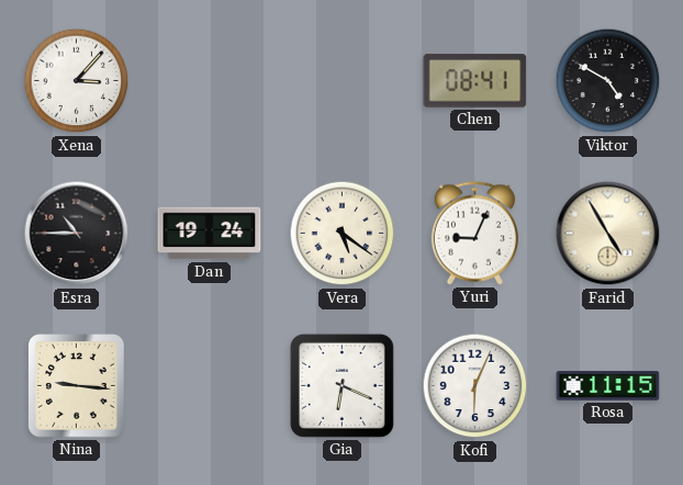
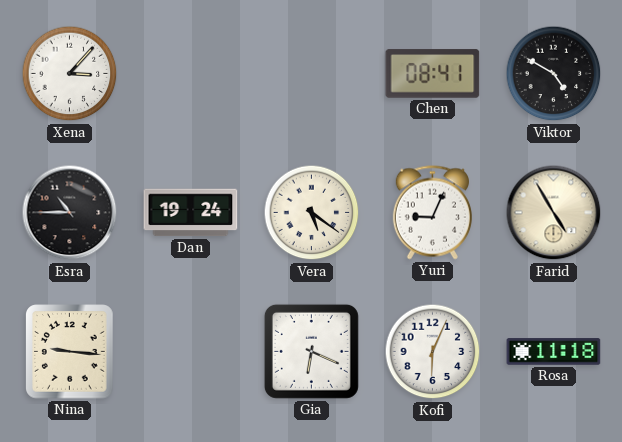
Rosa: 11:15 -> 11:18 (554, 352)
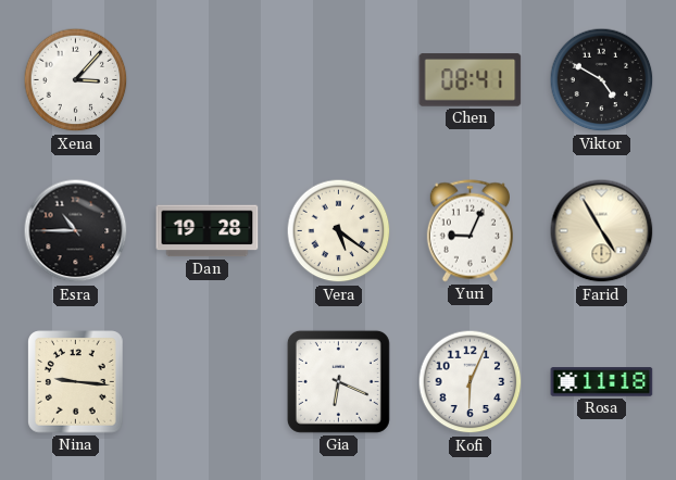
Dan: 19:24 -> 19:28 (208, 231)
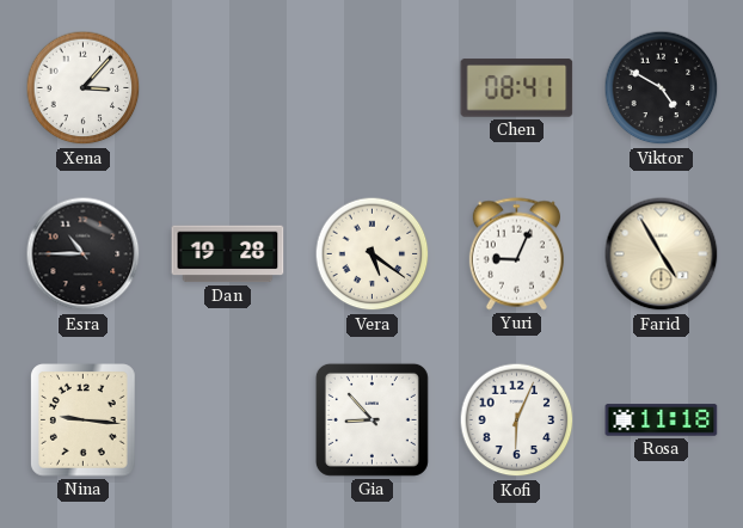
Gia: 6:19 -> 8:53 (371, 419)
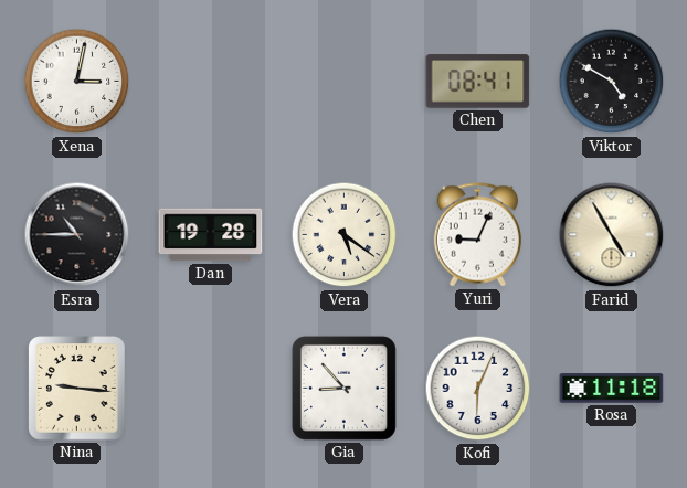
Xena: 3:07 -> 3:02 (77, 82)
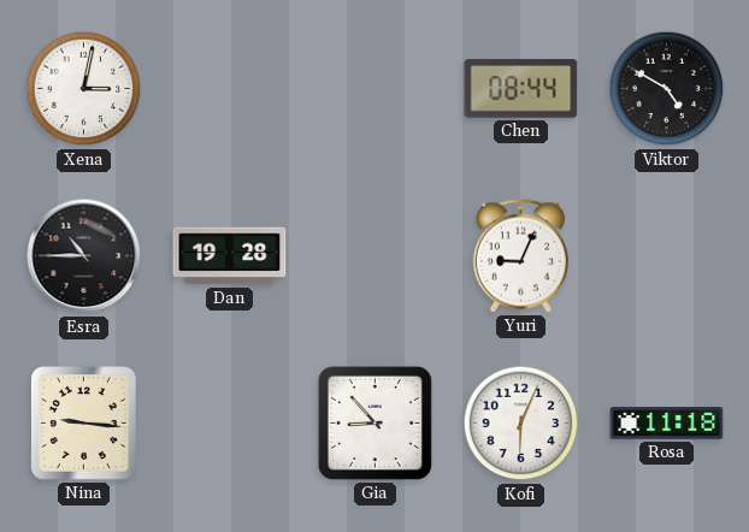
Chen: 08:41 -> 08:44 (521, 89)
Vera: 5:21 -> none (345, 235)
Farid: 4:55 -> none (612, 235)
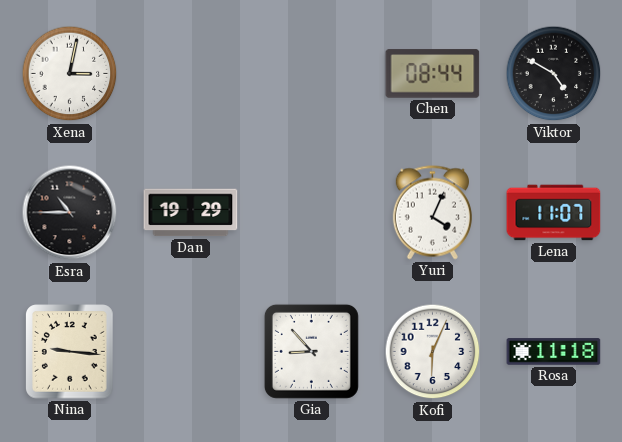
Dan: 19:28 -> 19:29 (191, 213)
Yuri: 9:04 -> 4:04 (432, 213)
Lena: none -> 11:07 (554, 213)
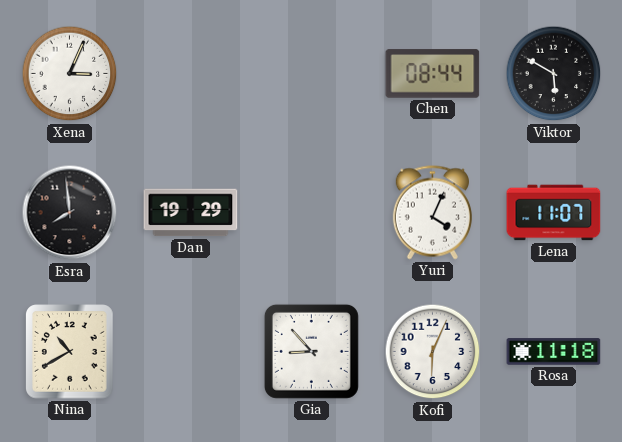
Xena: 3:02 -> 3:04 (70, 74)
Viktor: 4:50 -> 5:50 (554, 74)
Esra: 10:45 -> 7:59 (70, 213)
Nina: 9:16 -> 10:40 (70, 352)
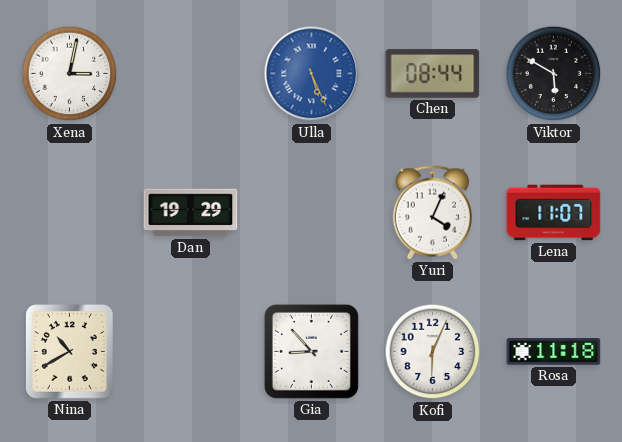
Xena: 3:04 -> 3:02 (70, 74)
Ulla: none -> 5:26 (312, 74)
Esra: 7:59 -> none (70, 213)
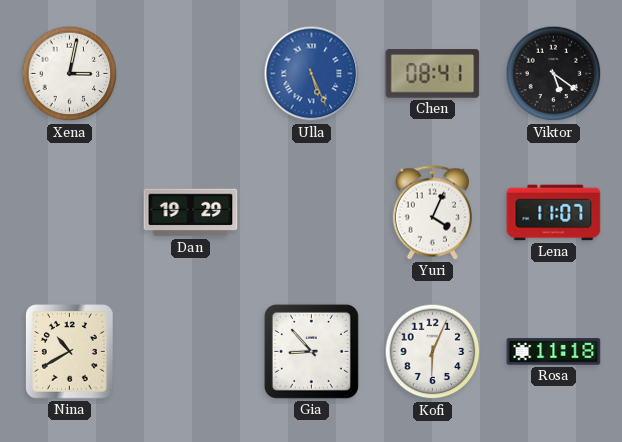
Chen: 08:44 -> 08:41 (433, 74)
Viktor: 5:50 -> 5:21 (554, 74)
